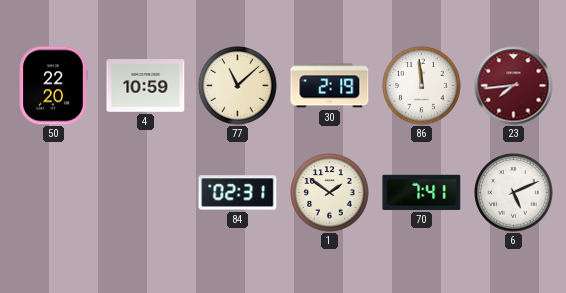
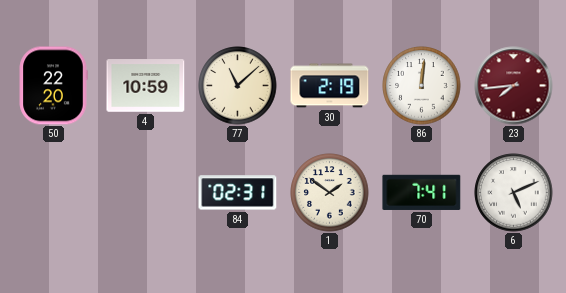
86: 11:59 -> 12:01 (422, 86)
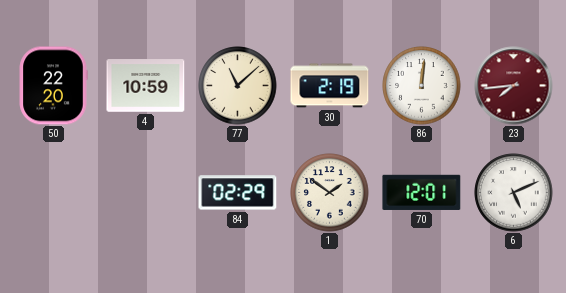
84: 02:31 -> 02:29 (238, 193)
70: 7:41 -> 12:01 (422, 192)
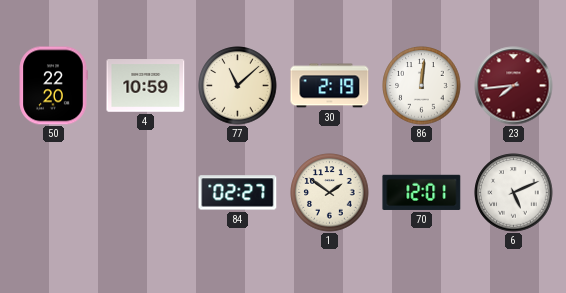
84: 02:29 -> 02:27 (238, 193)
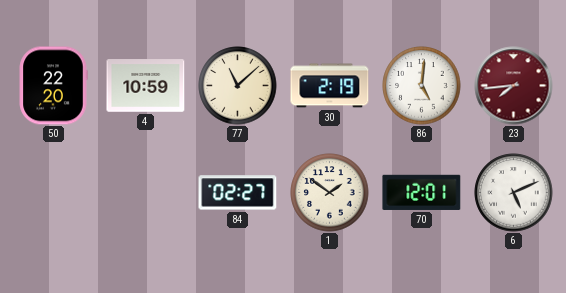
86: 12:01 -> 5:01 (422, 86)
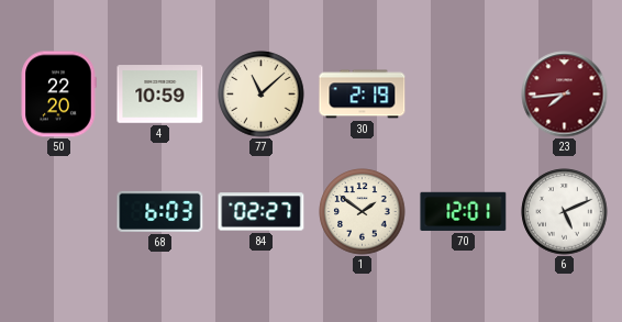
86: 5:01 -> none (422, 86)
68: none -> 6:03 (160, 211)
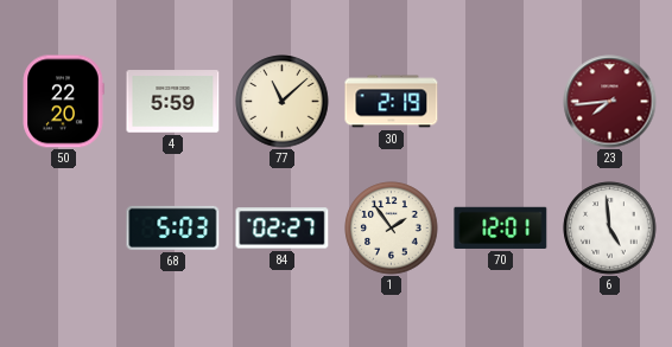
4: 10:59 -> 5:59 (173, 102)
68: 6:03 -> 5:03 (173, 227)
1: 1:51 -> 1:54 (392, 229)
6: 5:11 -> 4:59 (610, 229)
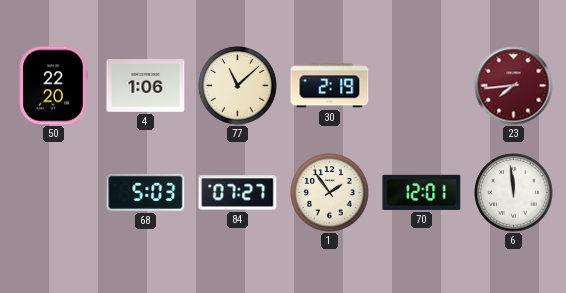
4: 5:59 -> 1:06 (146, 86)
84: 02:27 -> 07:27 (238, 193)
6: 4:59 -> 11:59 (514, 193)
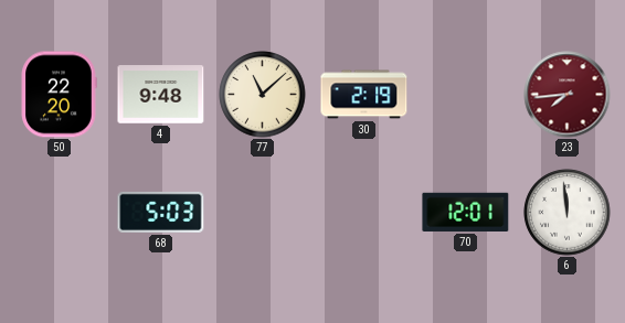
4: 1:06 -> 9:48 (161, 95)
84: 07:27 -> none (238, 193)
1: 1:54 -> none (330, 193)
